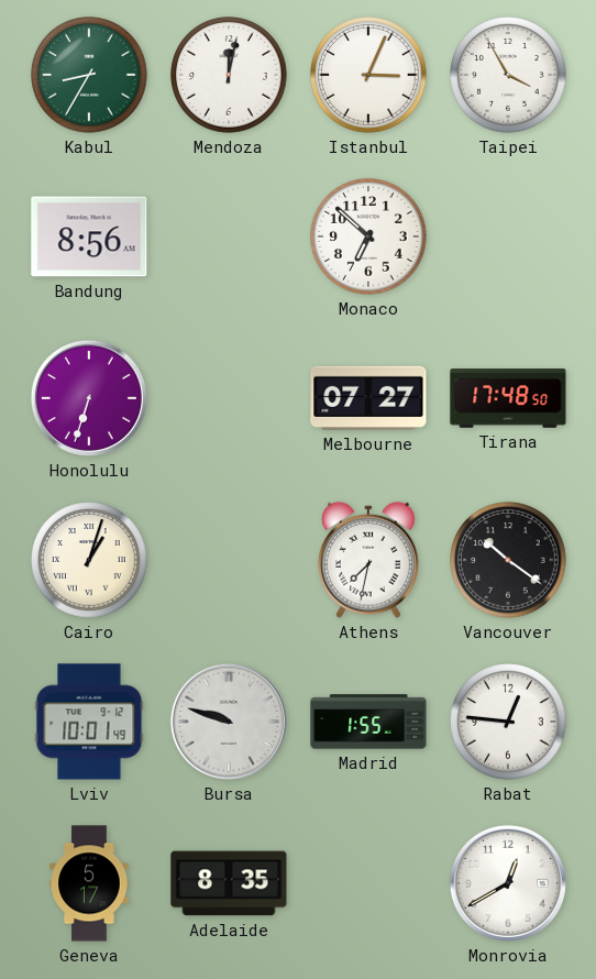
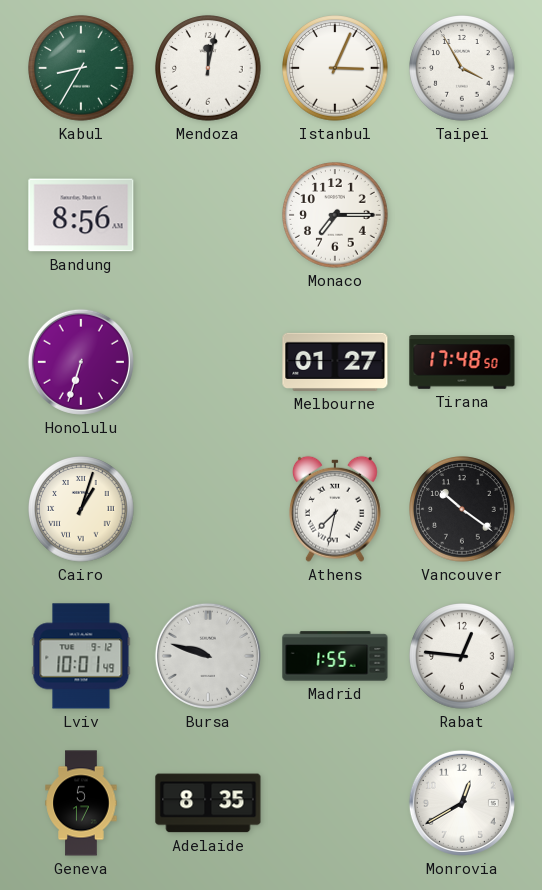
Monaco: 6:52 -> 7:15 (335, 215)
Melbourne: 07:27 -> 01:27 (335, 362)
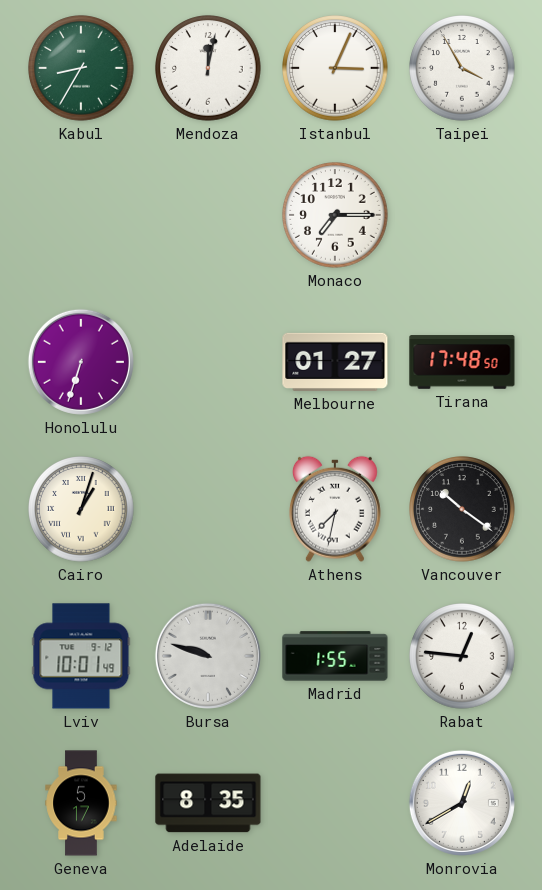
Bandung: 8:56 -> none (81, 215)
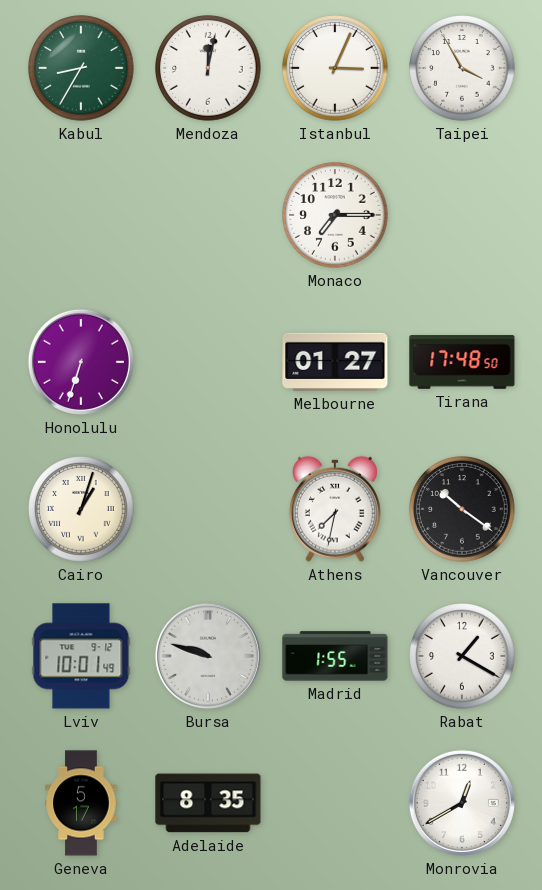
Rabat: 12:46 -> 1:20 (462, 656)
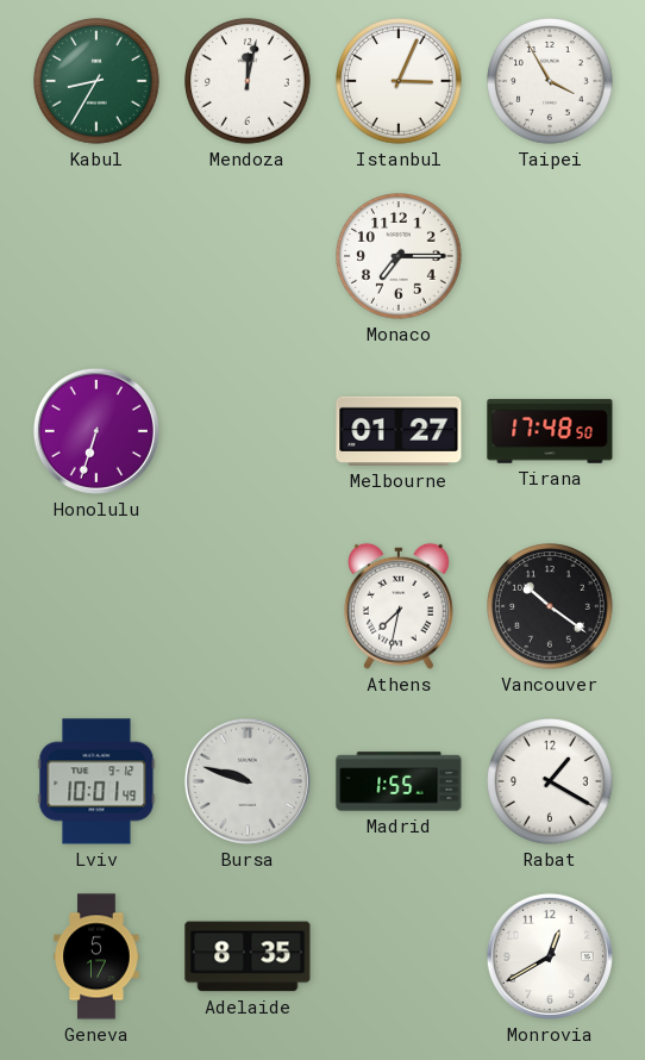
Cairo: 1:03 -> none (81, 509)
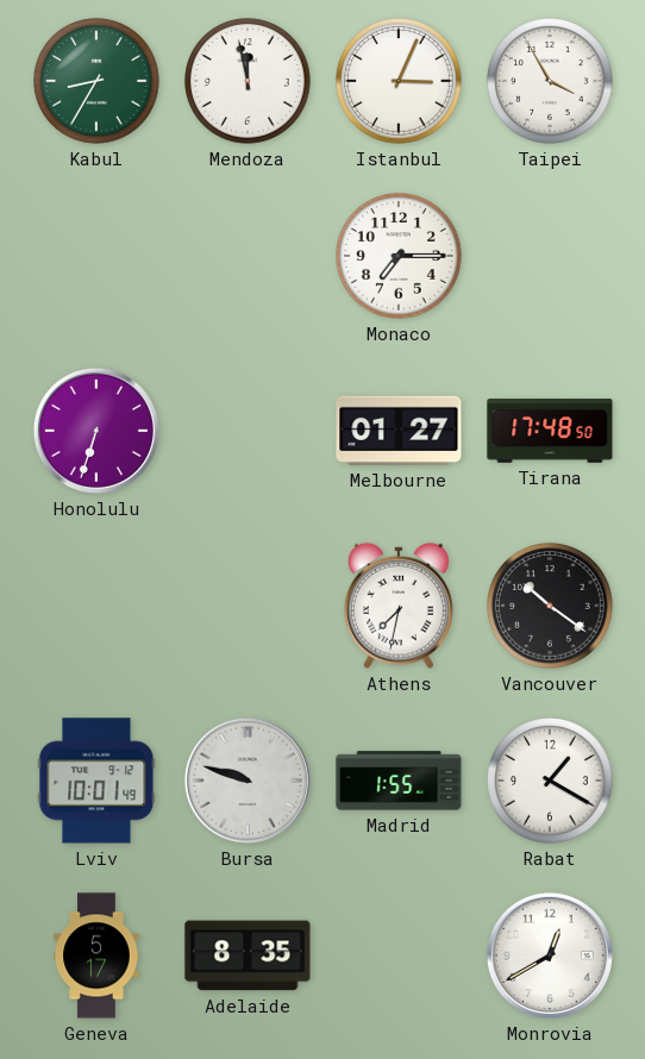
Mendoza: 12:02 -> 11:58 (248, 81)
